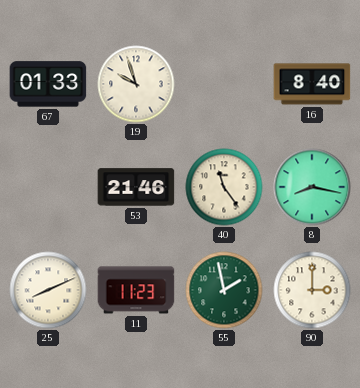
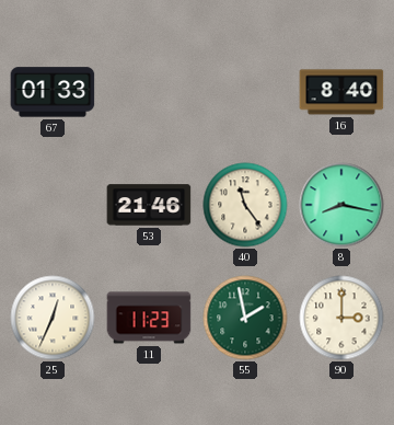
19: 9:57 -> none (136, 84)
25: 8:11 -> 12:34 (53, 318)
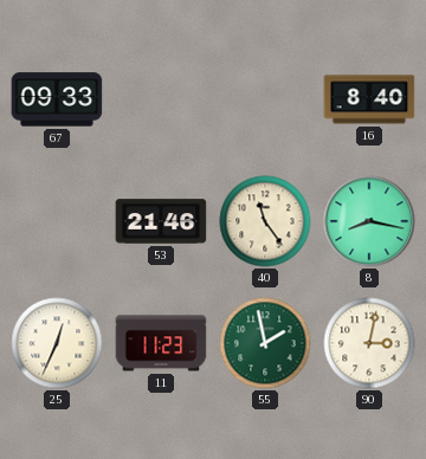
67: 01:33 -> 09:33 (57, 99)
90: 3:00 -> 3:02 (369, 343)
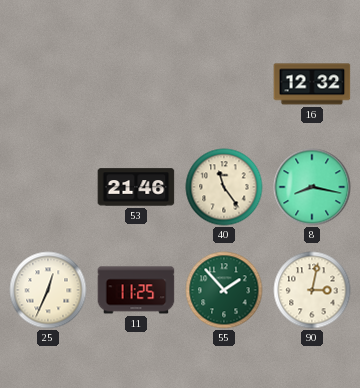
67: 09:33 -> none (57, 99)
16: 8:40 -> 12:32 (312, 84)
11: 11:23 -> 11:25 (136, 290)
55: 1:58 -> 1:53 (224, 290)
